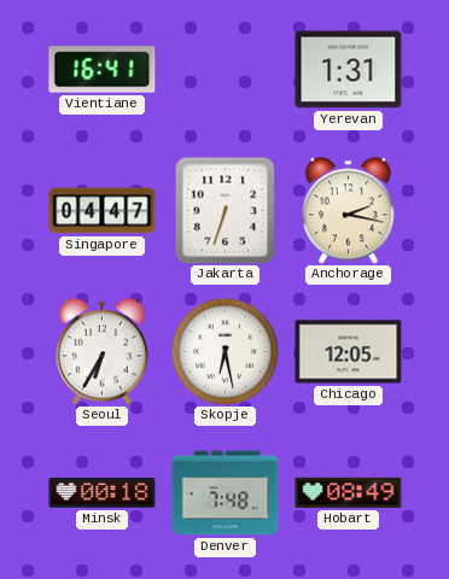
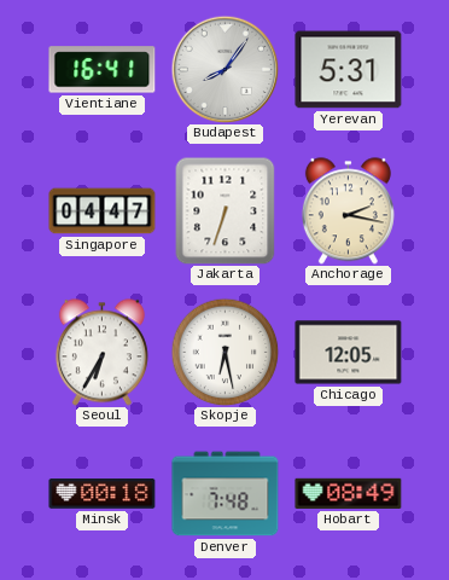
Budapest: none -> 8:06 (224, 69)
Yerevan: 1:31 -> 5:31 (349, 70)
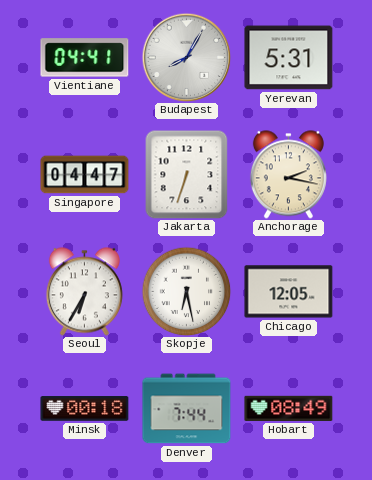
Vientiane: 16:41 -> 04:41 (85, 58)
Budapest: 8:06 -> 8:05 (186, 57)
Denver: 7:48 -> 7:44 (187, 409)
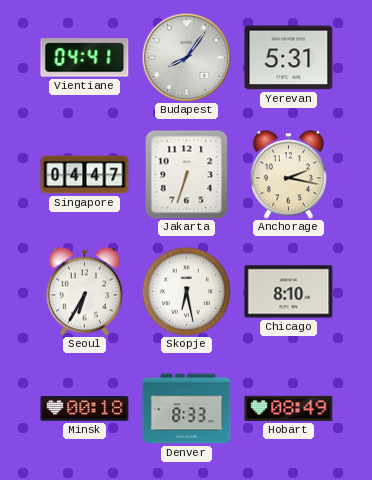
Budapest: 8:05 -> 8:06 (186, 57)
Chicago: 12:05 -> 8:10 (289, 292)
Denver: 7:44 -> 8:33 (187, 409)
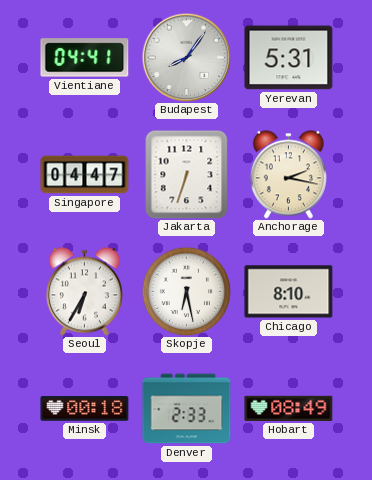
Denver: 8:33 -> 2:33 (187, 409)
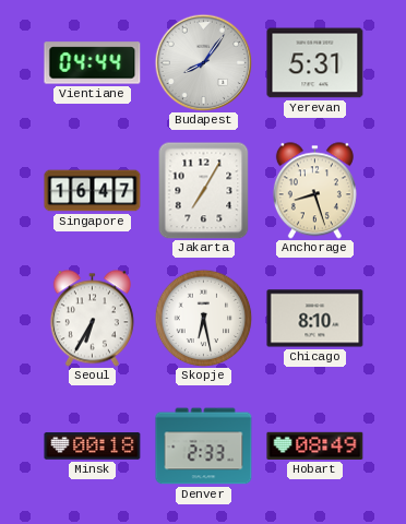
Vientiane: 04:41 -> 04:44 (93, 63)
Singapore: 04:47 -> 16:47 (93, 191)
Jakarta: 6:33 -> 7:05 (204, 190)
Anchorage: 2:17 -> 8:27 (314, 191)
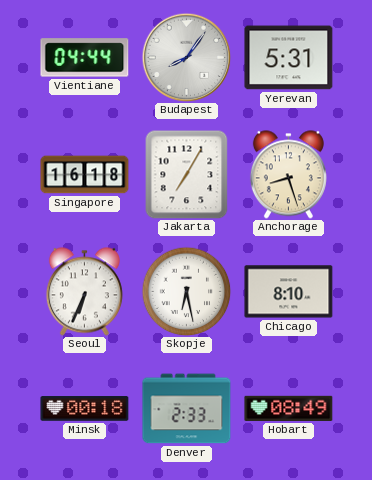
Singapore: 16:47 -> 16:18 (85, 175)
Seoul: 6:35 -> 6:34 (84, 292)
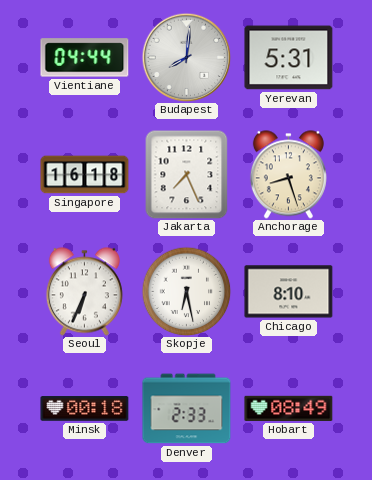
Budapest: 8:06 -> 8:01 (186, 57)
Jakarta: 7:05 -> 7:26 (187, 174)
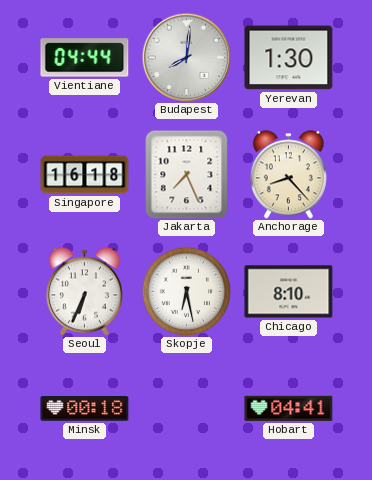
Yerevan: 5:31 -> 1:30 (289, 58)
Anchorage: 8:27 -> 8:23 (288, 175)
Denver: 2:33 -> none (187, 409)
Hobart: 08:49 -> 04:41 (289, 408)
